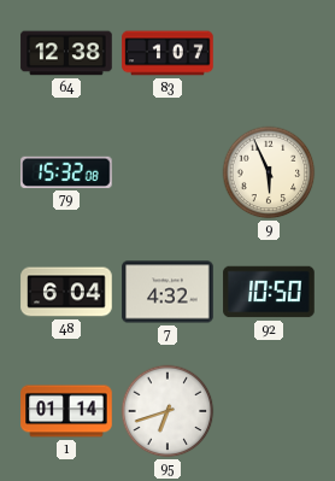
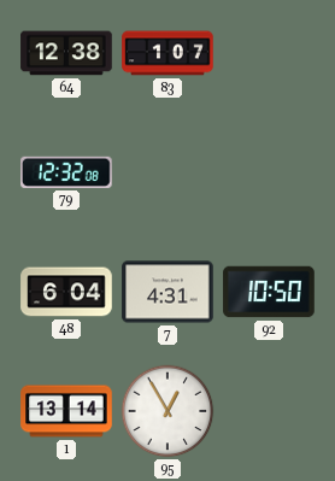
79: 15:32 -> 12:32 (66, 172)
9: 5:56 -> none (269, 172)
7: 4:32 -> 4:31 (167, 292)
1: 01:14 -> 13:14 (66, 411)
95: 6:42 -> 12:55 (167, 411)
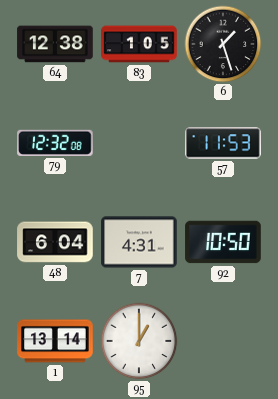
83: 1:07 -> 1:05 (139, 44)
6: none -> 1:27 (223, 44)
57: none -> 11:53 (223, 143)
95: 12:55 -> 1:00 (139, 341)
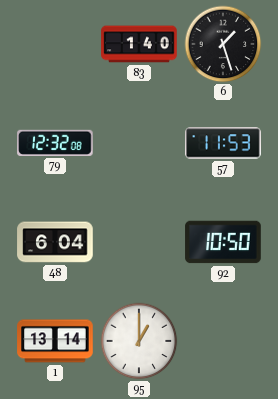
64: 12:38 -> none (55, 44)
83: 1:05 -> 1:40 (139, 44)
7: 4:31 -> none (139, 242)
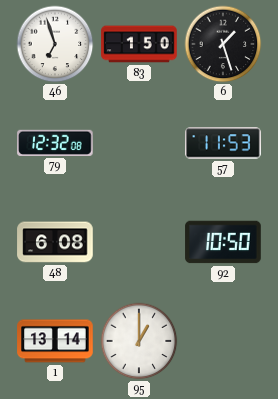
46: none -> 6:57 (55, 44)
83: 1:40 -> 1:50 (139, 44)
48: 6:04 -> 6:08 (55, 242)
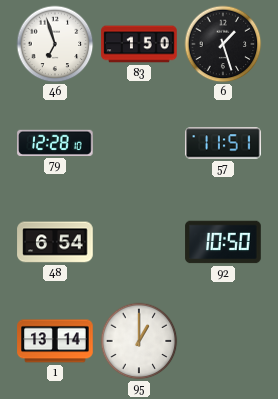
79: 12:32 -> 12:28 (55, 143)
57: 11:53 -> 11:51 (223, 143)
48: 6:08 -> 6:54 (55, 242)
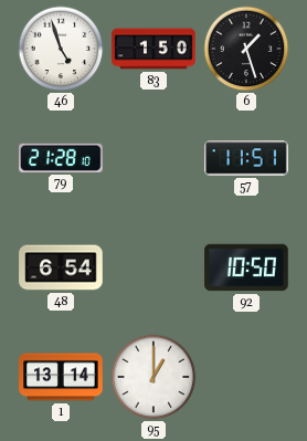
46: 6:57 -> 4:57 (61, 49)
79: 12:28 -> 21:28 (61, 158)
